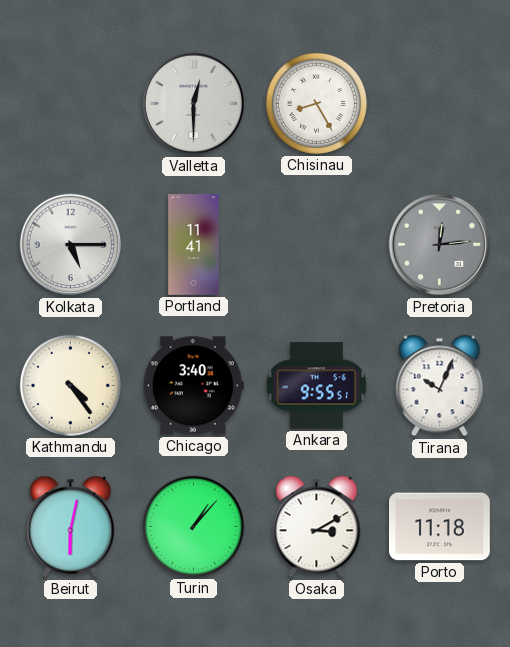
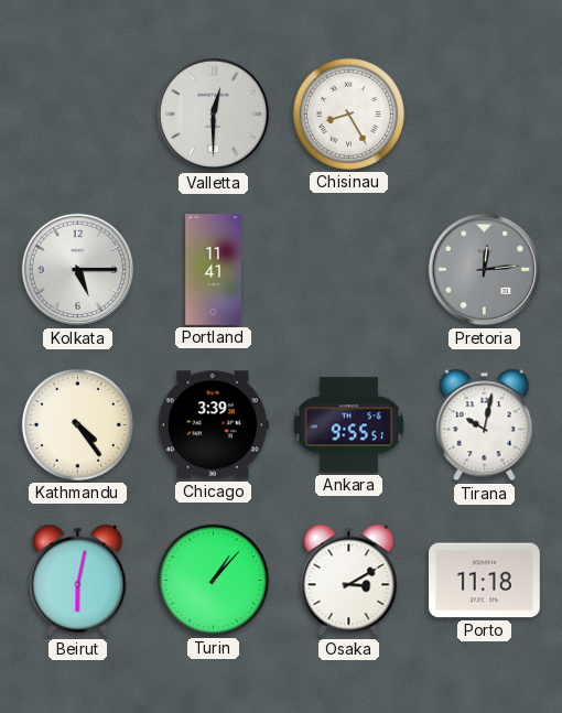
Chicago: 3:40 -> 3:39 (213, 425)
Tirana: 10:04 -> 10:02 (485, 425)
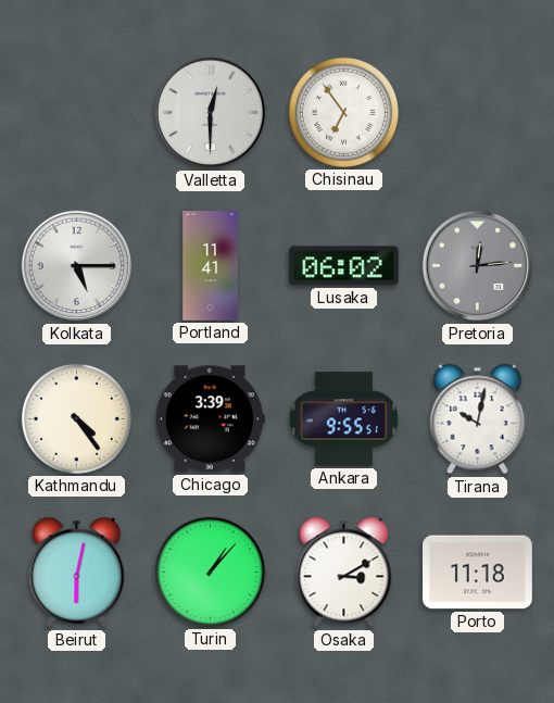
Chisinau: 8:25 -> 6:54 (343, 112)
Lusaka: none -> 06:02 (343, 266)
